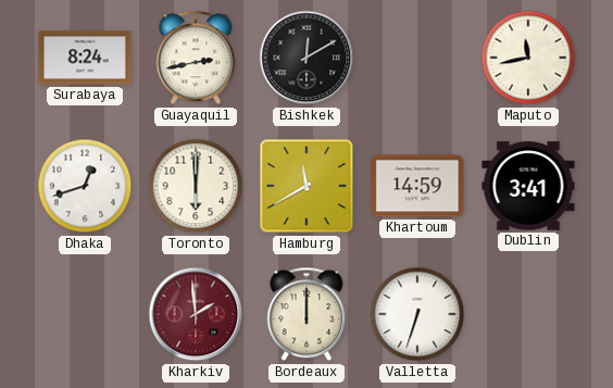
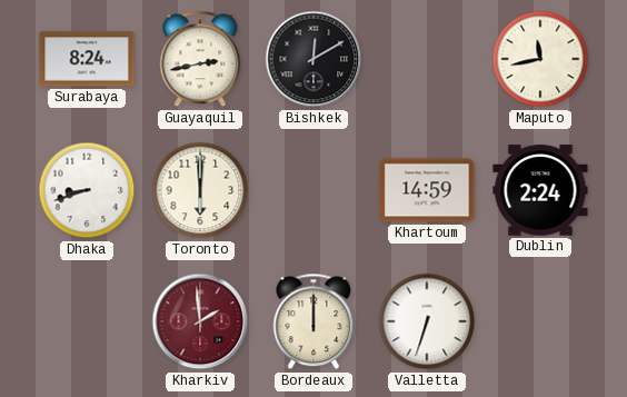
Dhaka: 12:42 -> 8:42 (87, 190)
Hamburg: 11:40 -> none (306, 186)
Dublin: 3:41 -> 2:24 (540, 190)
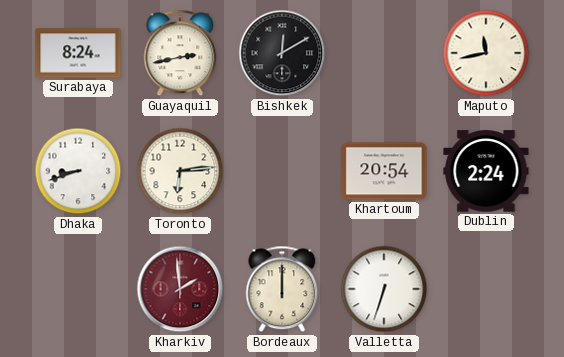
Toronto: 6:00 -> 6:14 (180, 171)
Khartoum: 14:59 -> 20:54 (384, 171)
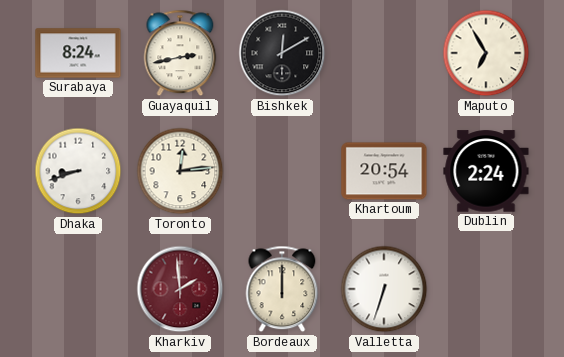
Maputo: 11:43 -> 6:55 (486, 53)
Toronto: 6:14 -> 12:14 (180, 171)
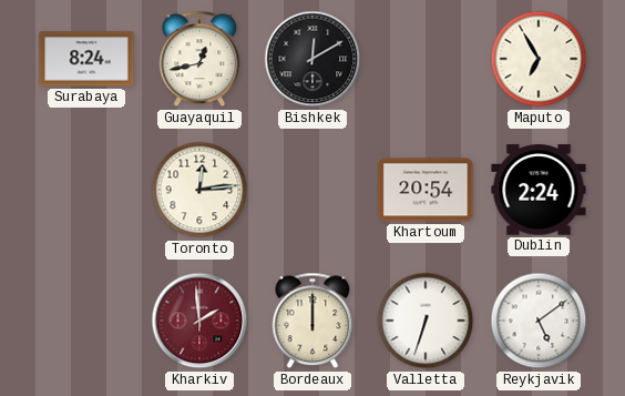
Guayaquil: 2:43 -> 12:43 (199, 59)
Dhaka: 8:42 -> none (78, 171)
Reykjavik: none -> 5:09 (539, 321)
